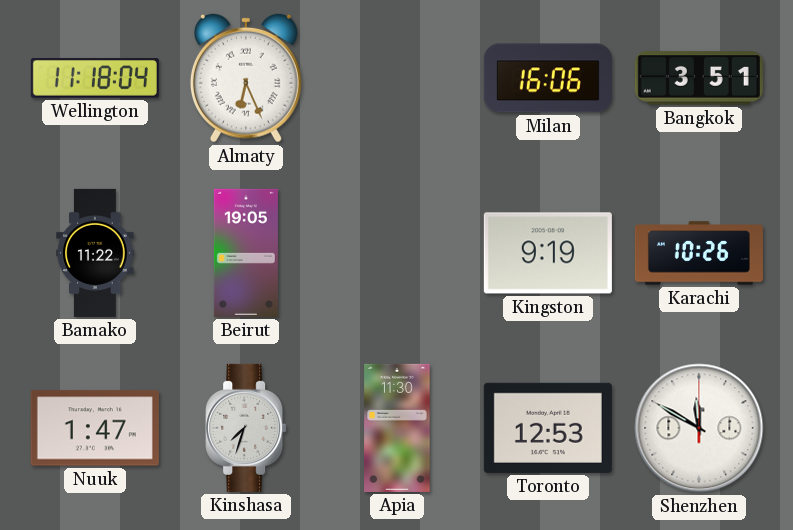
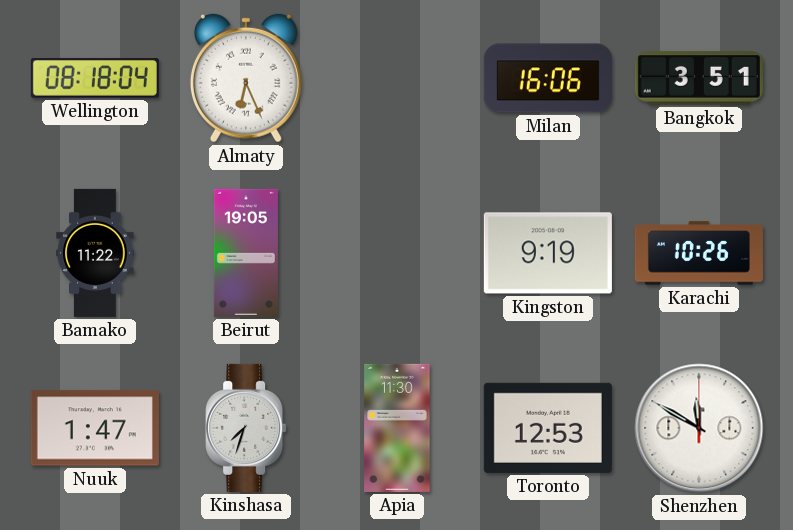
Wellington: 11:18 -> 08:18 (95, 79)
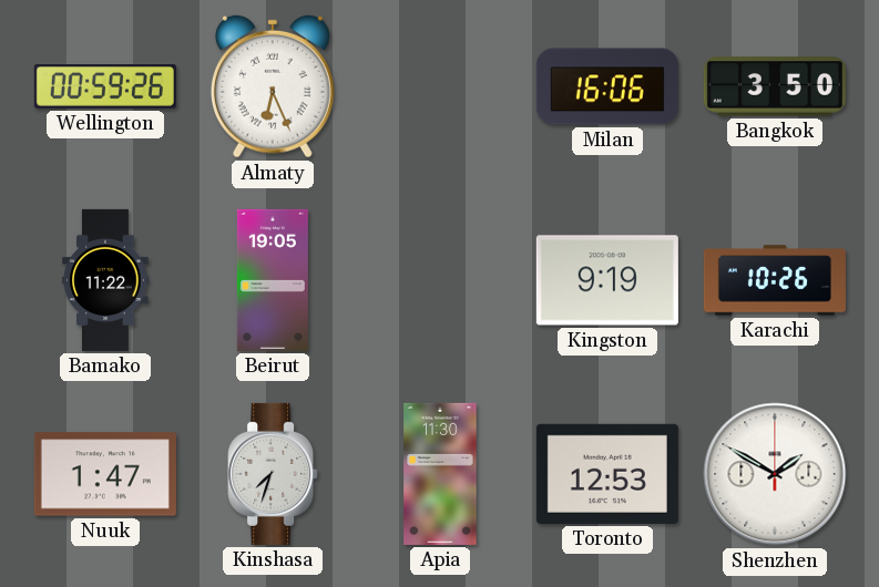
Wellington: 08:18 -> 00:59 (105, 87)
Bangkok: 3:51 -> 3:50 (775, 86)
Shenzhen: 11:50 -> 1:50 (775, 474)
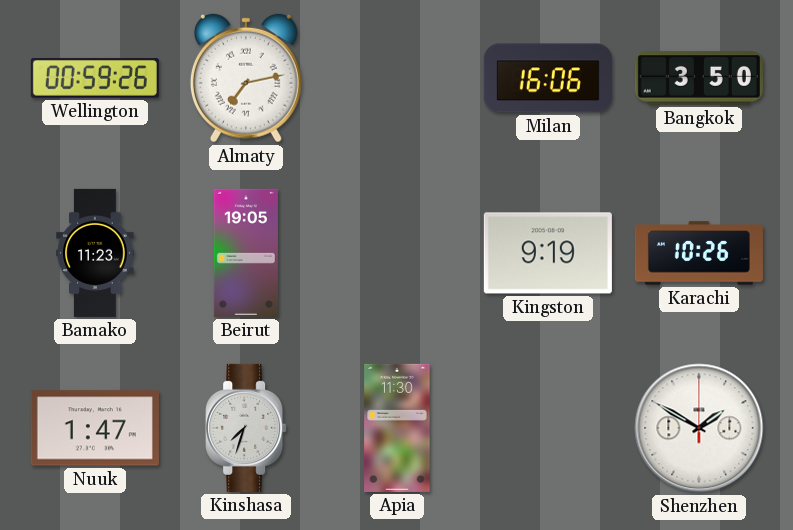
Almaty: 6:26 -> 7:13 (246, 78)
Bamako: 11:22 -> 11:23 (95, 253)
Toronto: 12:53 -> none (607, 474)
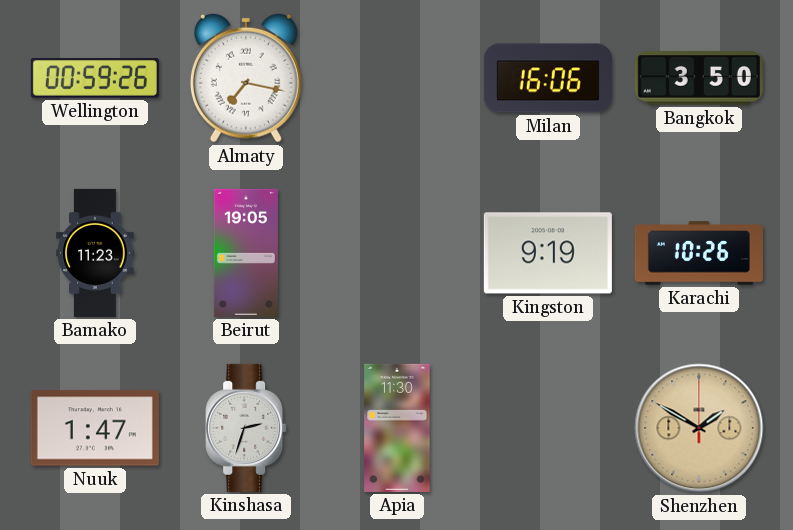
Almaty: 7:13 -> 7:17 (246, 78)
Kinshasa: 7:33 -> 2:33 (246, 428)
Shenzhen dial: white -> champagne (699, 428)
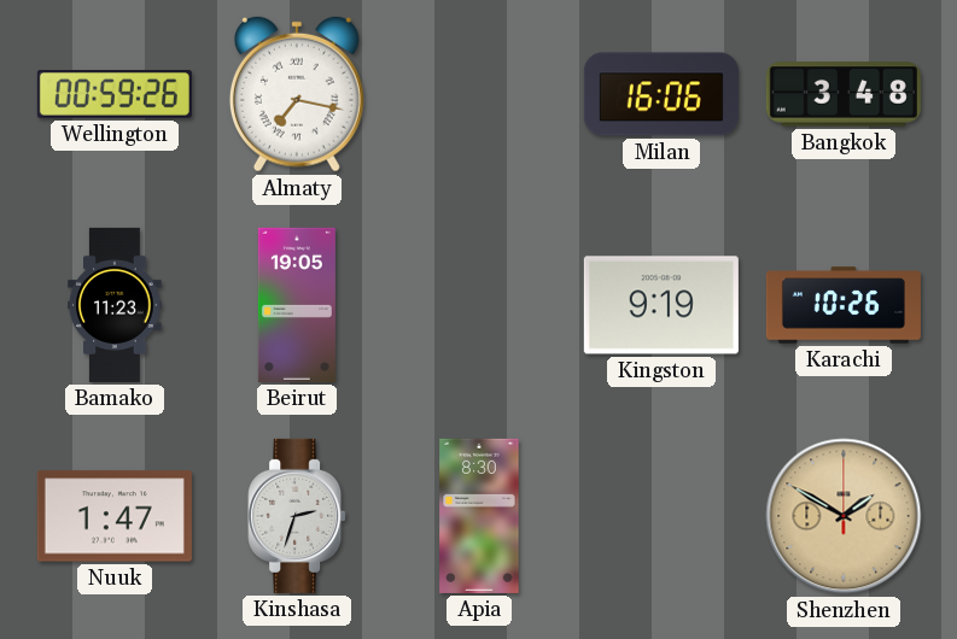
Bangkok: 3:50 -> 3:48 (844, 94)
Apia: 11:30 -> 8:30 (479, 516)
